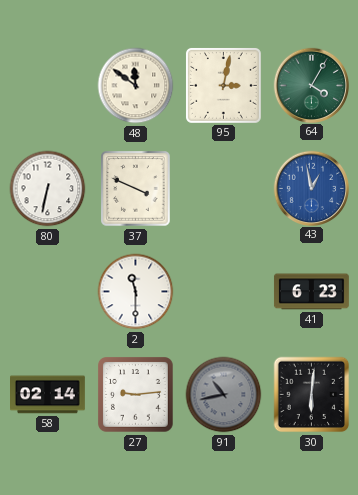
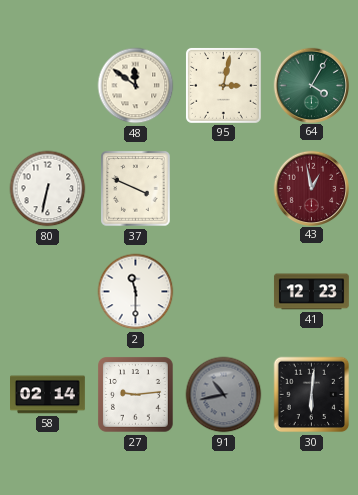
43 dial: blue -> burgundy (311, 188)
41: 6:23 -> 12:23 (311, 292)
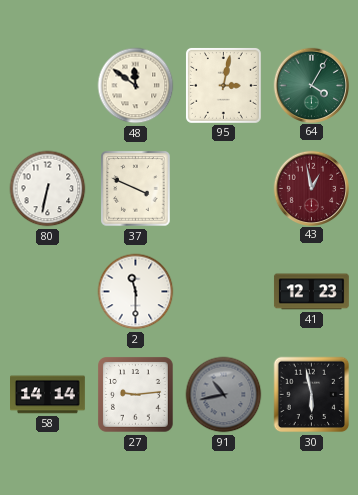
58: 02:14 -> 14:14 (48, 395)
30: 6:01 -> 5:58 (312, 395)
